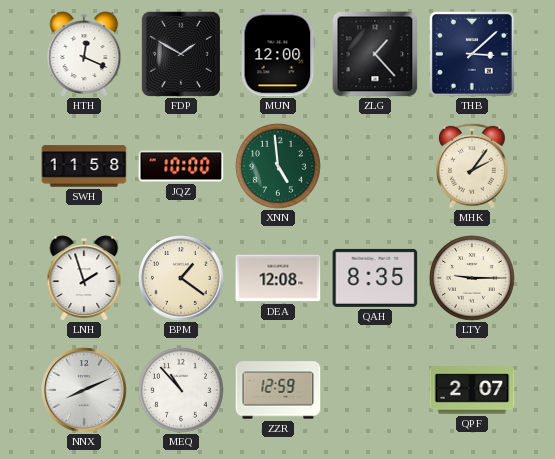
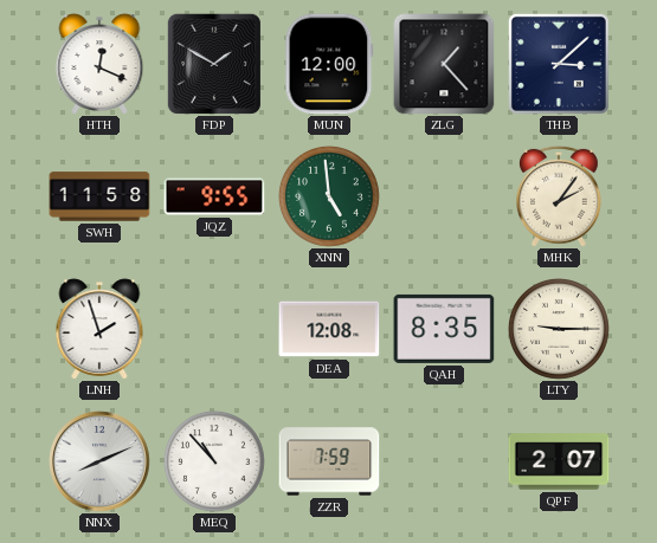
JQZ: 10:00 -> 9:55 (214, 196)
BPM: 1:21 -> none (181, 278)
ZZR: 12:59 -> 7:59 (329, 461)
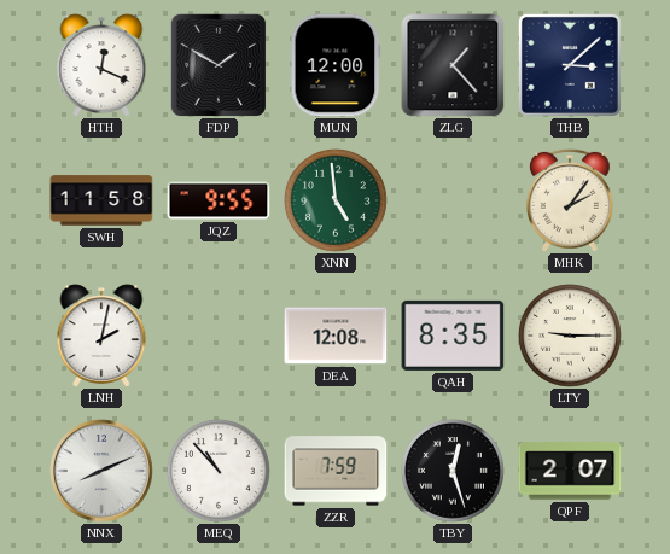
LNH: 1:57 -> 2:02 (101, 336)
TBY: none -> 12:27 (453, 471)
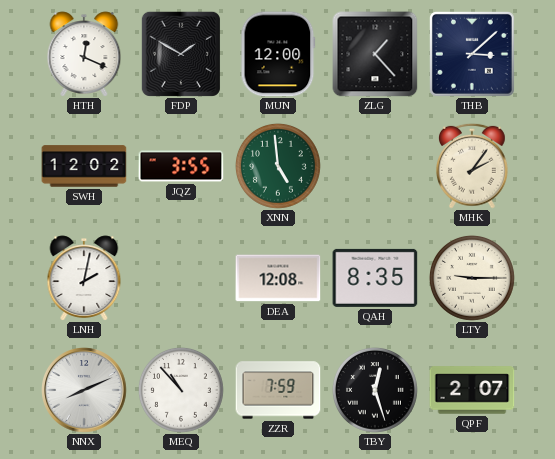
SWH: 11:58 -> 12:02 (84, 166)
JQZ: 9:55 -> 3:55 (181, 166)
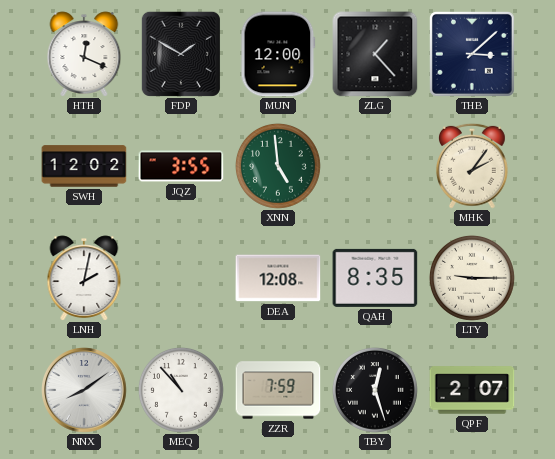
NNX: 8:11 -> 8:09 (84, 390)
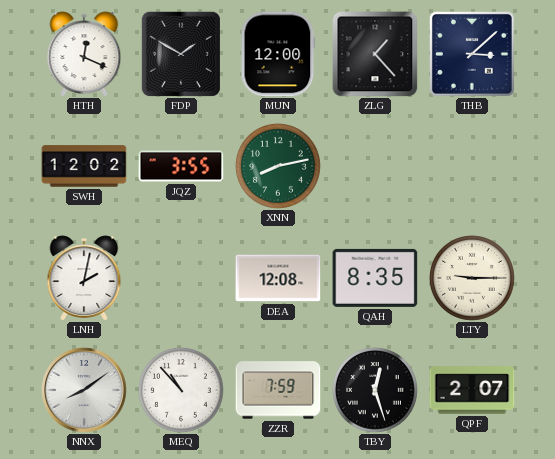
XNN: 4:59 -> 8:13 (278, 166)
MHK: 2:06 -> none (472, 166)
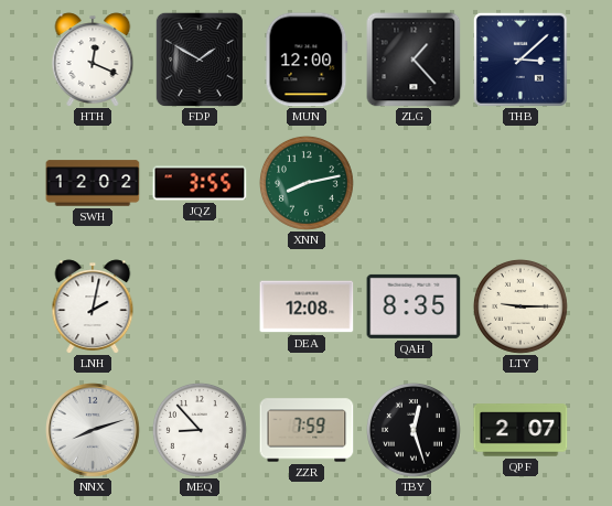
NNX: 8:09 -> 8:12 (93, 430)
MEQ: 10:53 -> 8:53 (200, 430)
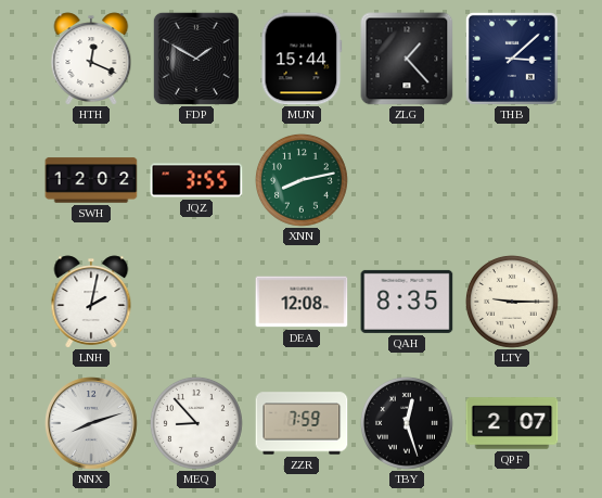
MUN: 12:00 -> 15:44 (302, 59)
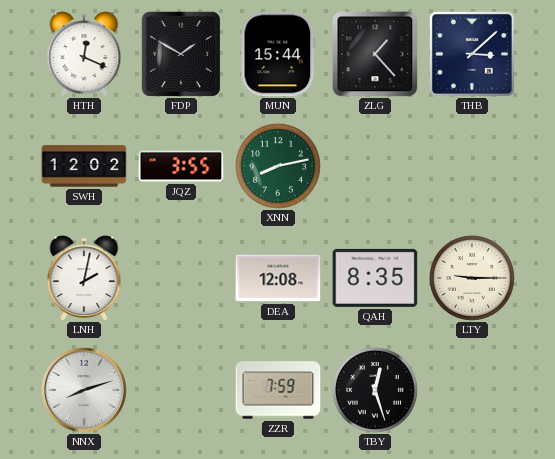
MEQ: 8:53 -> none (196, 423)
QPF: 2:07 -> none (512, 423)
